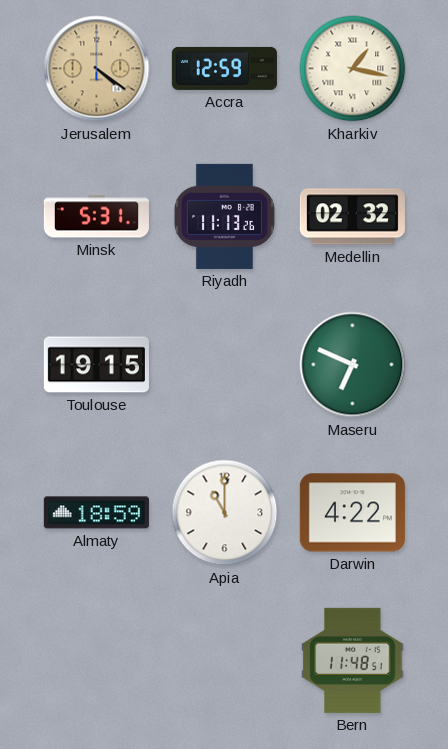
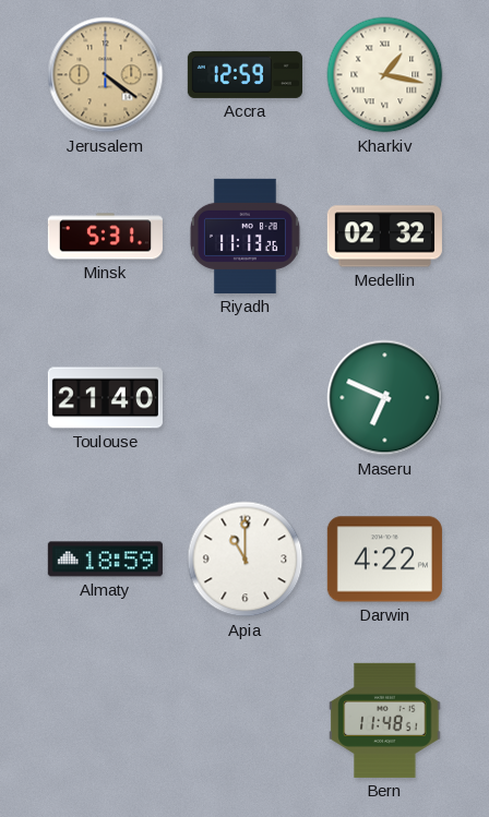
Toulouse: 19:15 -> 21:40 (105, 398)
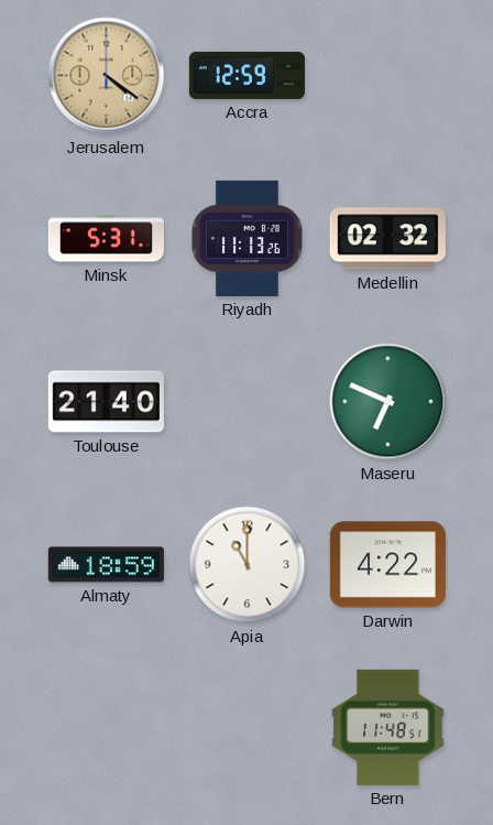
Kharkiv: 1:17 -> none (385, 75)
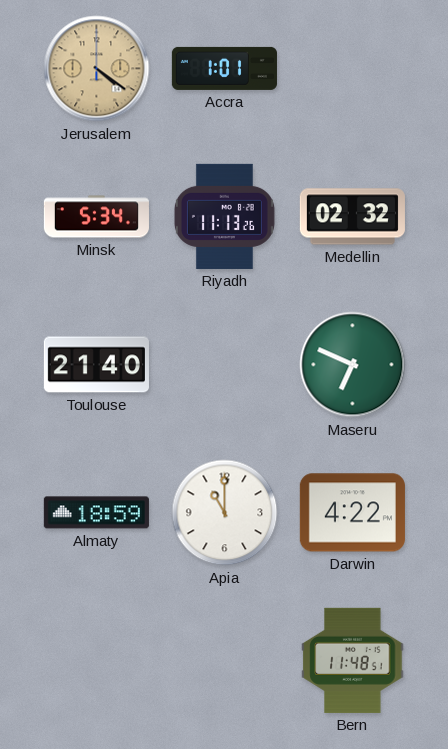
Accra: 12:59 -> 1:01 (224, 68)
Minsk: 5:31 -> 5:34 (96, 217)
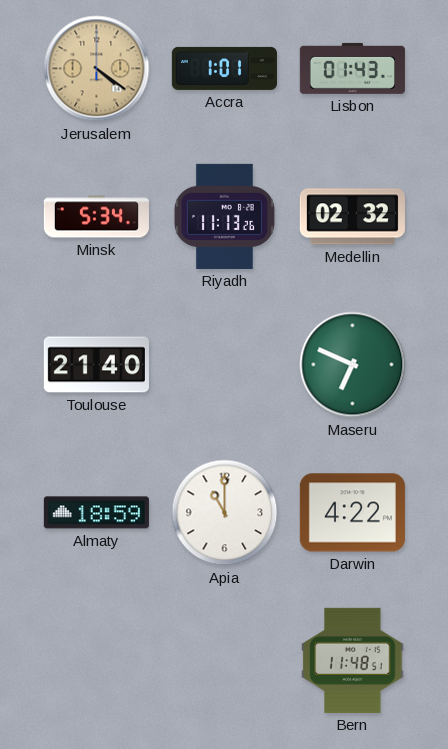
Lisbon: none -> 01:43 (352, 68)
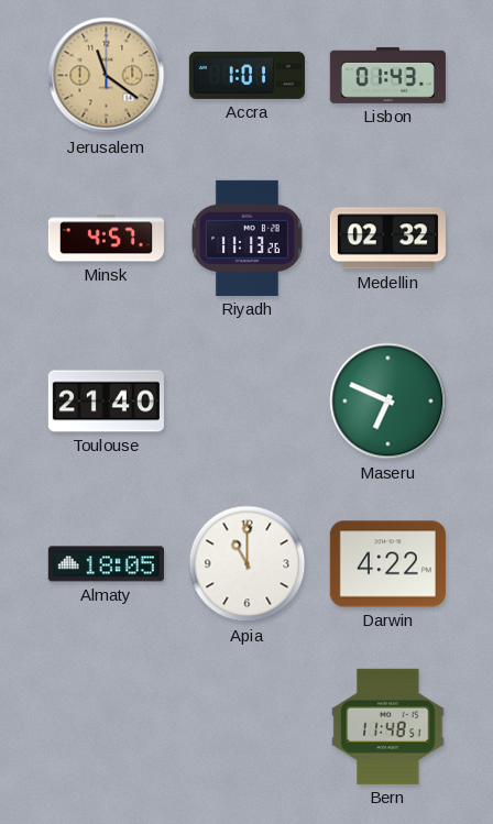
Jerusalem: 4:21 -> 11:21 (107, 76)
Minsk: 5:34 -> 4:57 (106, 239)
Almaty: 18:59 -> 18:05 (106, 564)
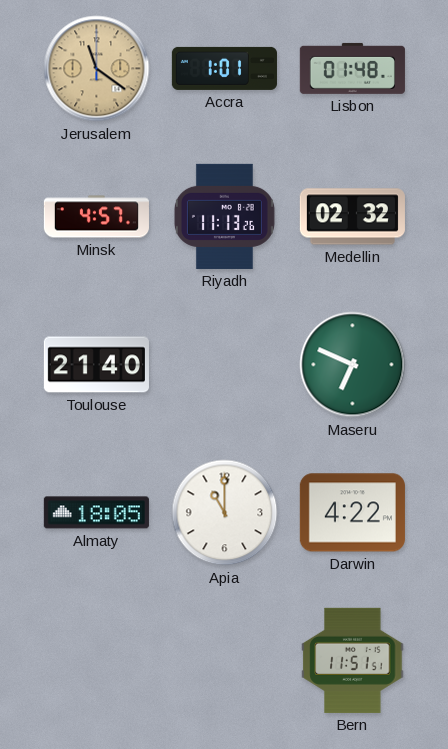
Lisbon: 01:43 -> 01:48 (352, 68)
Bern: 11:48 -> 11:51 (353, 660)
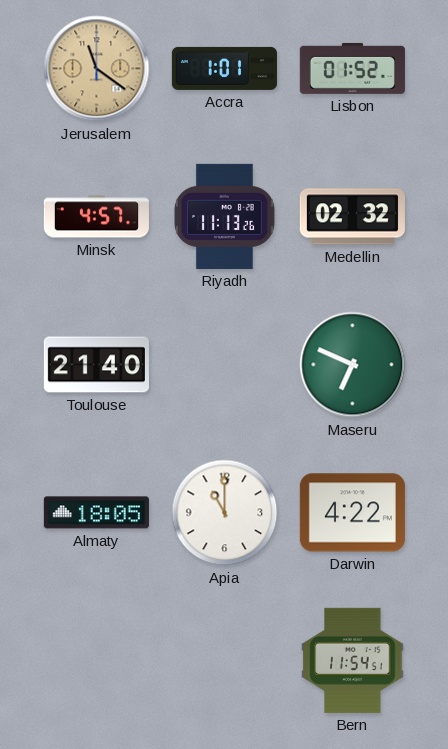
Lisbon: 01:48 -> 01:52 (352, 68)
Bern: 11:51 -> 11:54 (353, 660)
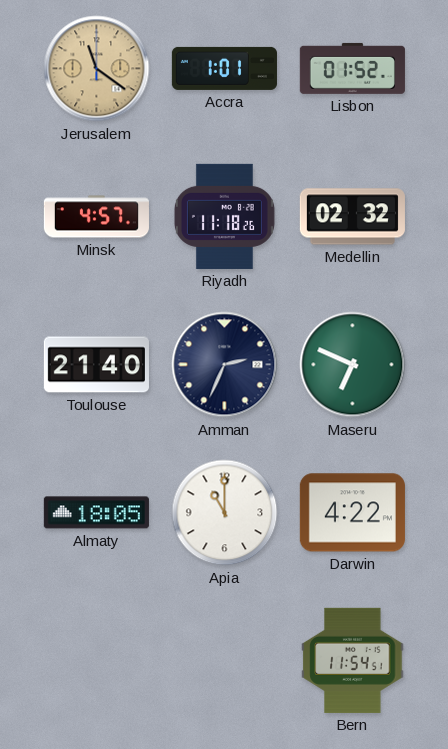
Riyadh: 11:13 -> 11:18 (224, 216)
Amman: none -> 2:34 (225, 365)
